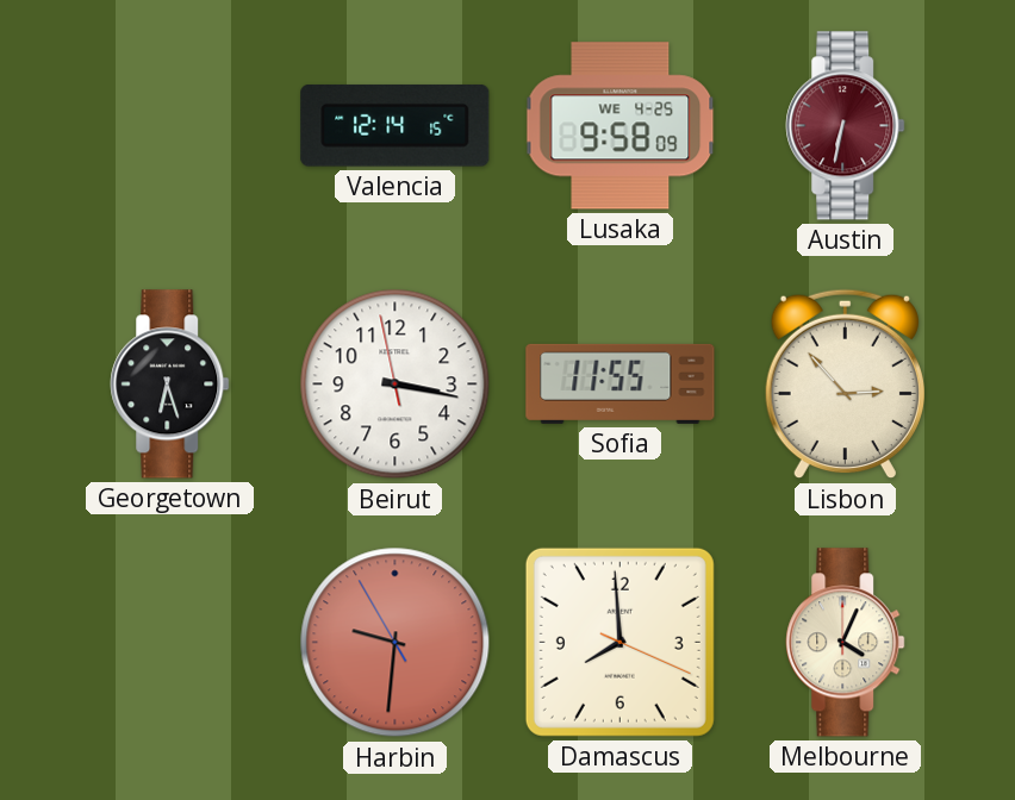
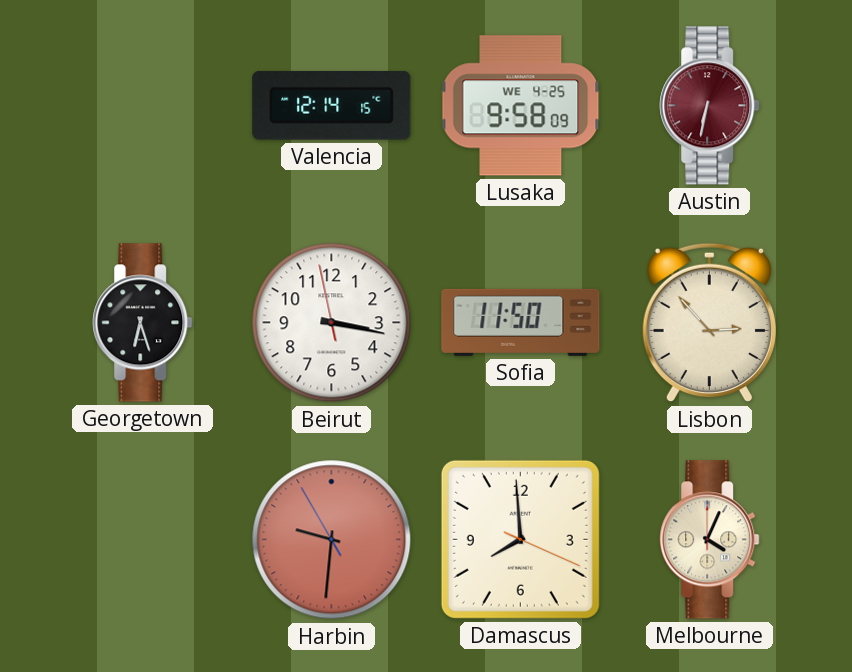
Sofia: 11:55 -> 11:50 (521, 322)
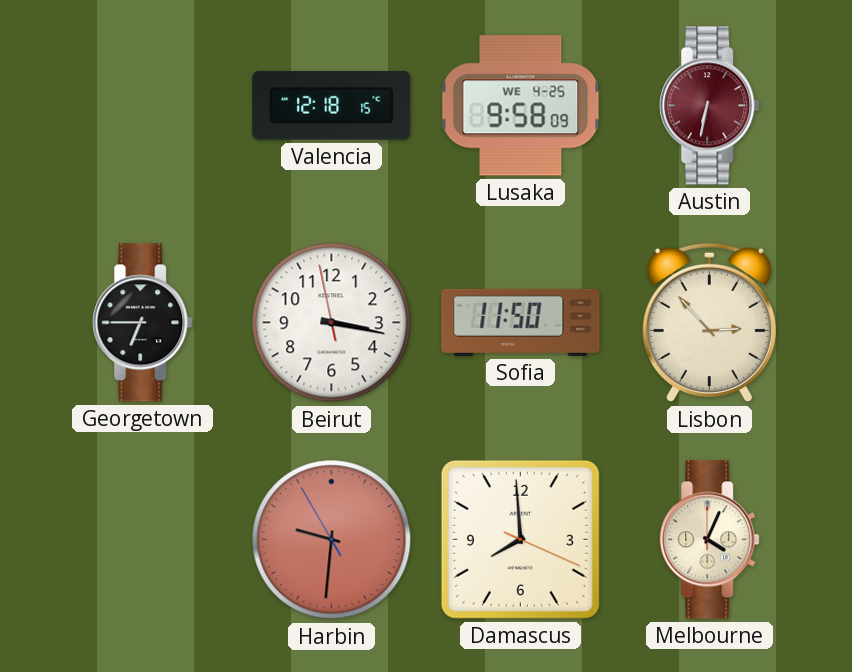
Valencia: 12:14 -> 12:18 (332, 106)
Georgetown: 6:27 -> 6:45 (143, 323)
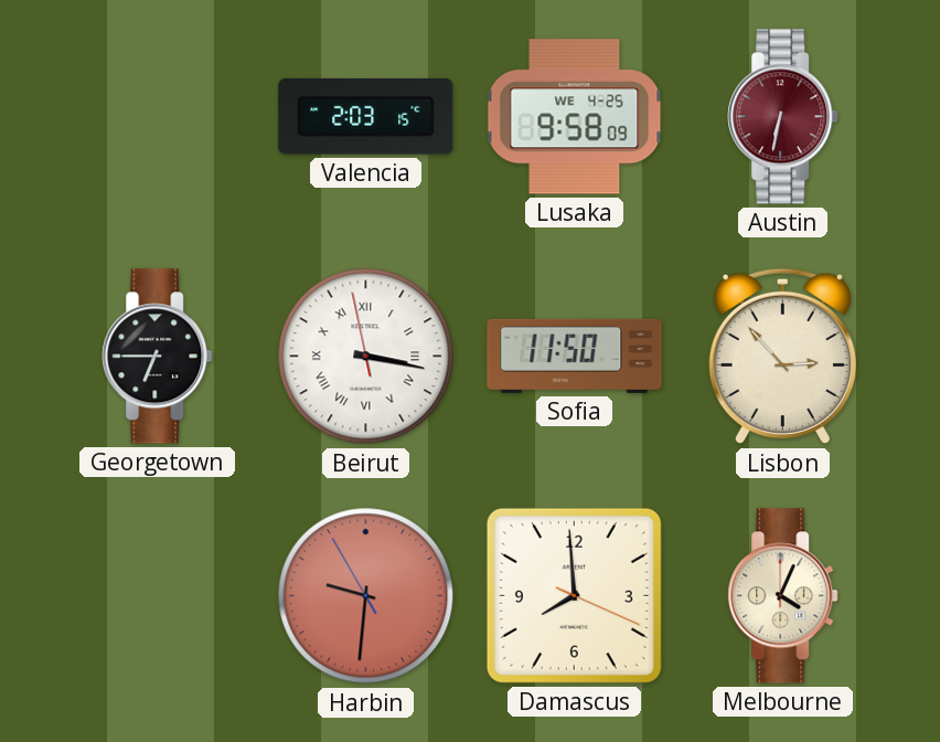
Valencia: 12:18 -> 2:03 (366, 117)
Beirut numerals: Arabic -> Roman (366, 357)
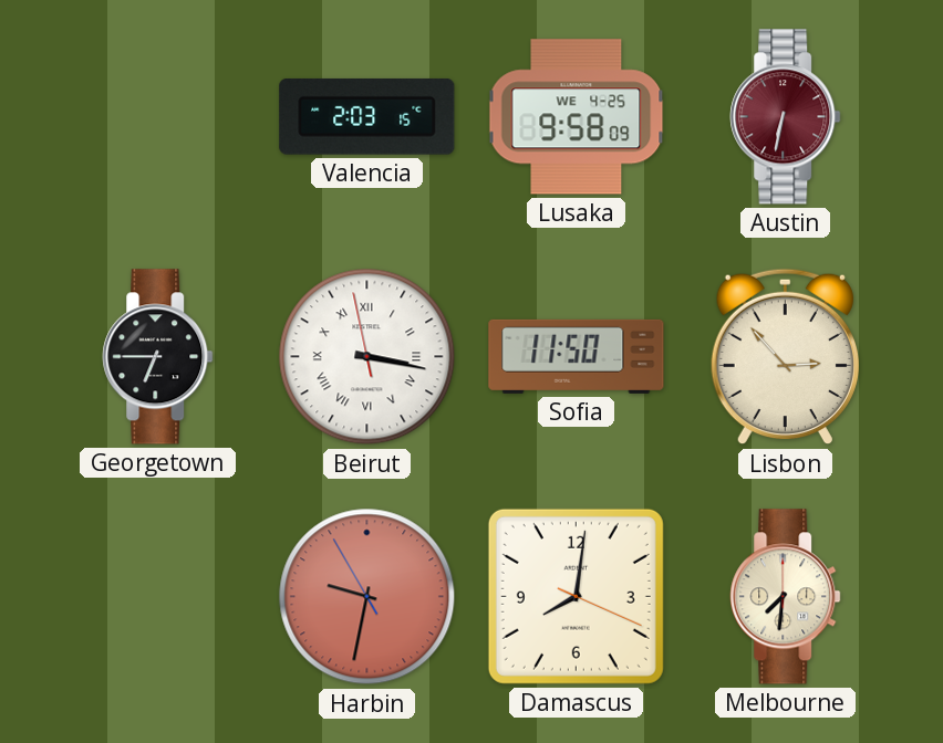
Harbin: 9:30 -> 9:31 (367, 597)
Damascus: 7:59 -> 8:01 (576, 596)
Melbourne: 4:04 -> 7:31 (786, 597)
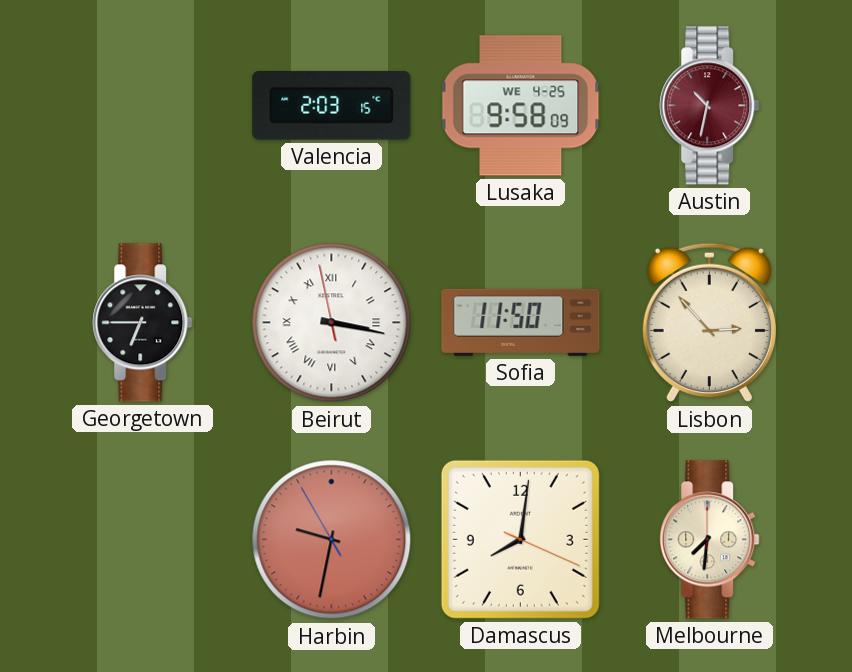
Austin: 6:32 -> 10:32 (710, 106)
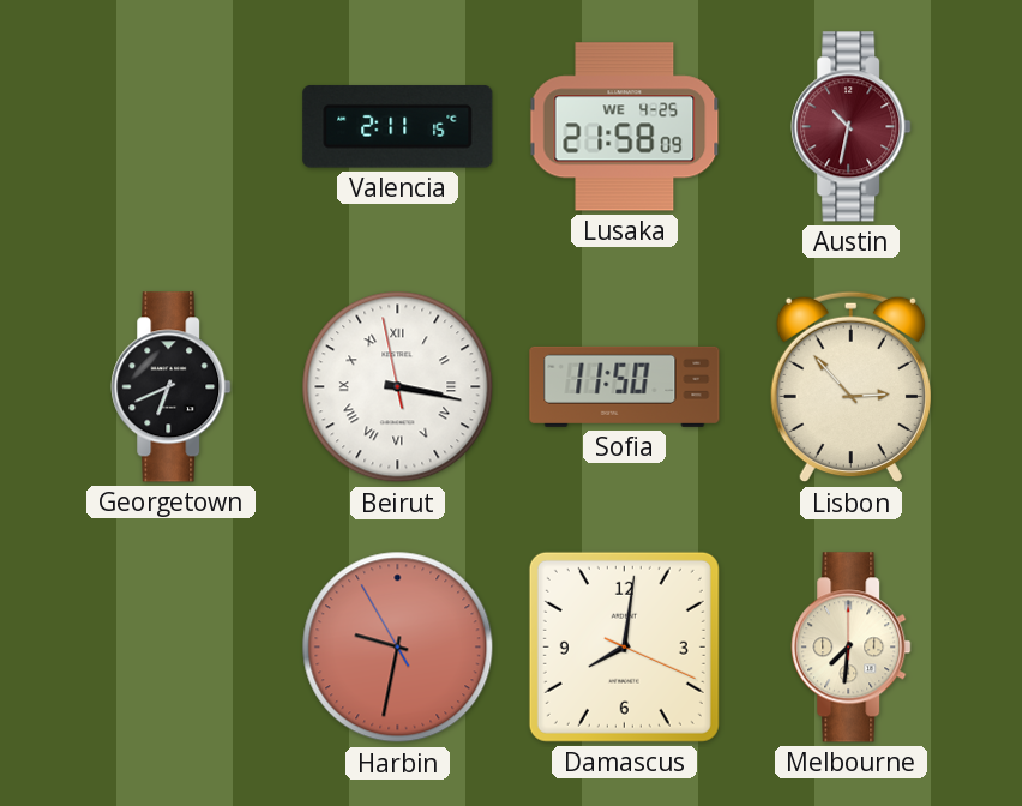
Valencia: 2:03 -> 2:11 (398, 127)
Lusaka: 9:58 -> 21:58 (625, 127)
Georgetown: 6:45 -> 6:41 (172, 387)
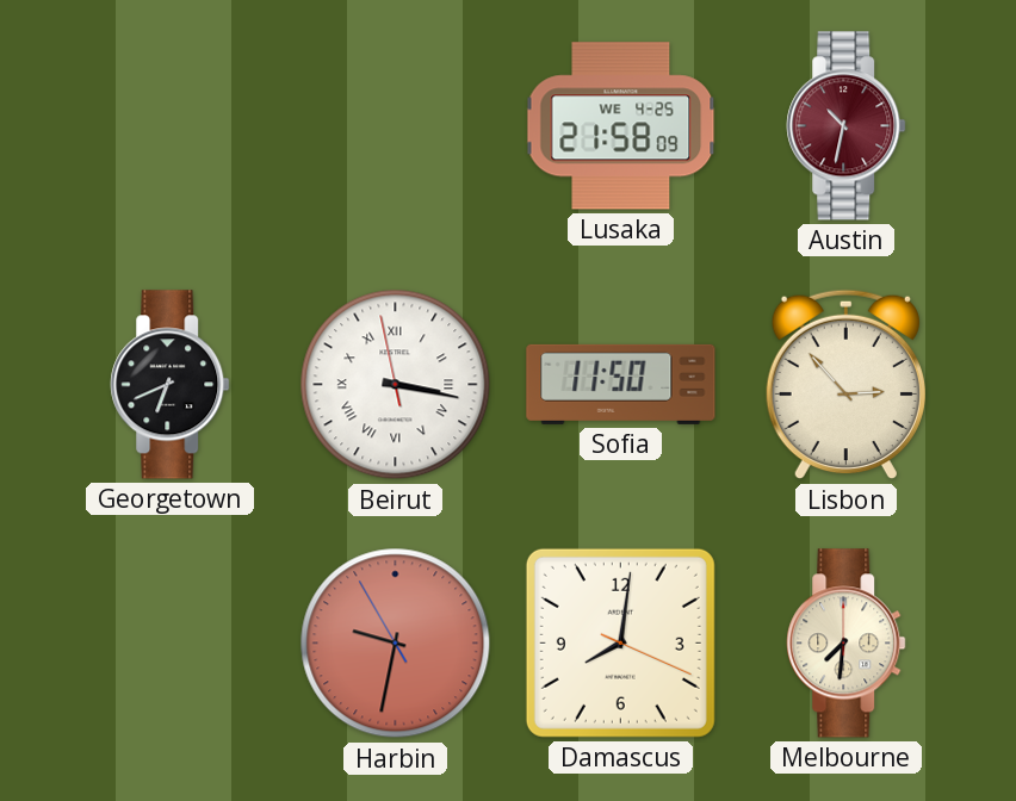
Valencia: 2:11 -> none (398, 127)
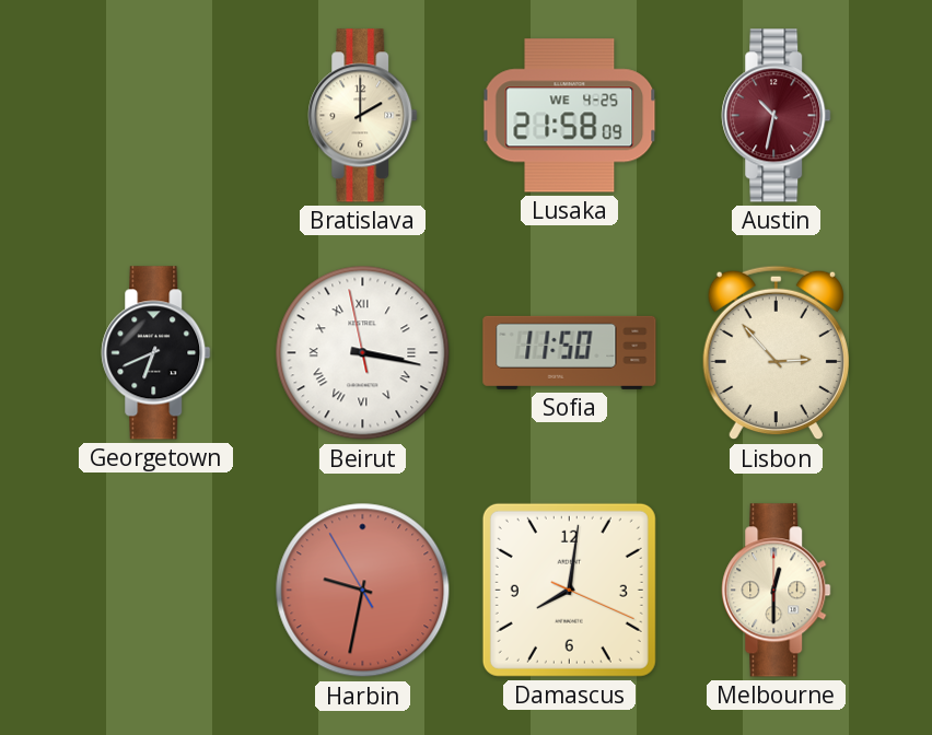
Bratislava: none -> 2:00 (363, 116)
Melbourne: 7:31 -> 12:30 (777, 591)
